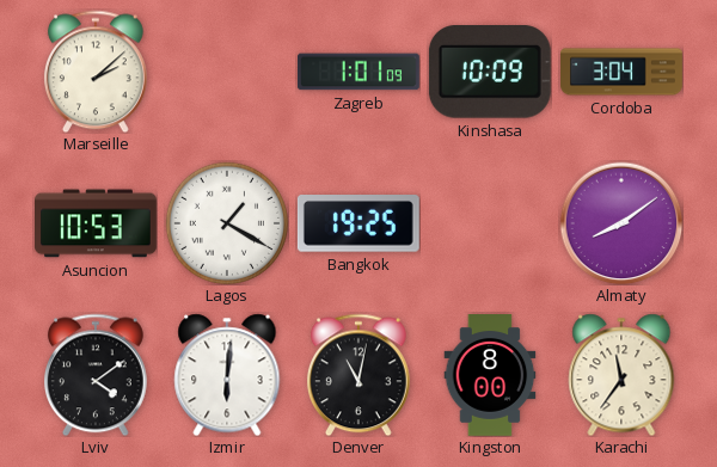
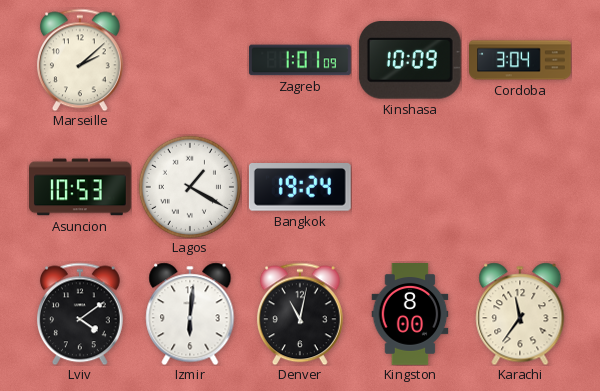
Bangkok: 19:25 -> 19:24 (300, 188)
Almaty: 8:09 -> none (621, 223)
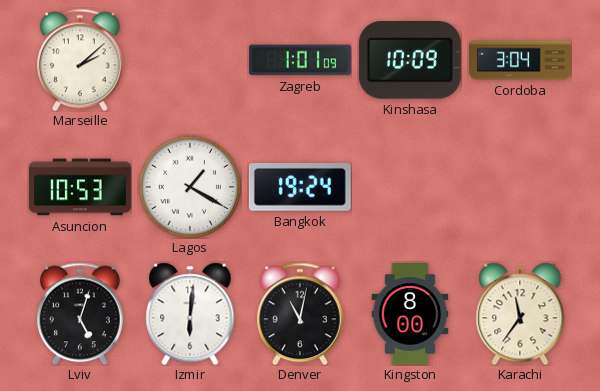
Lviv: 4:09 -> 5:03 (80, 314)
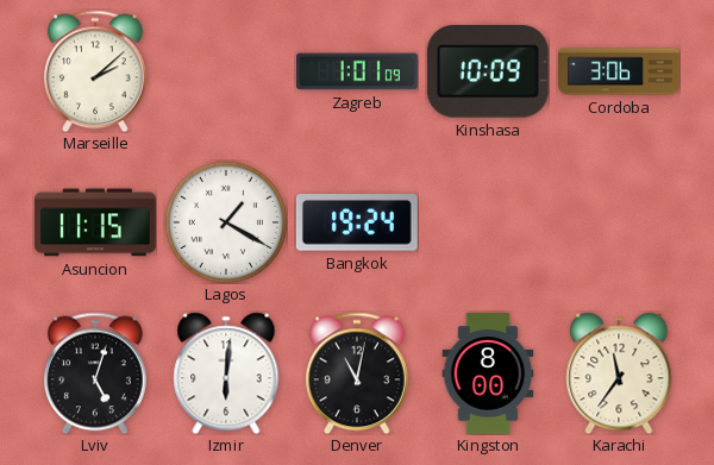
Cordoba: 3:04 -> 3:06 (619, 71)
Asuncion: 10:53 -> 11:15 (96, 222)
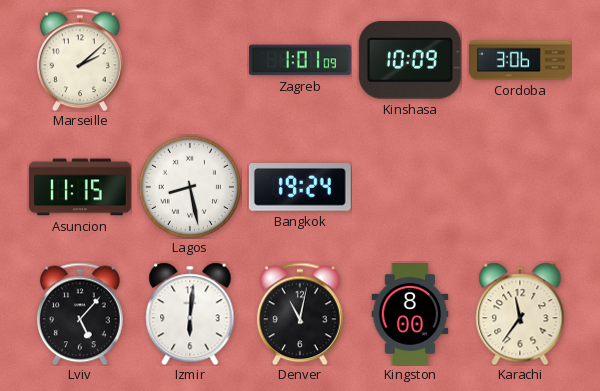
Lagos: 1:20 -> 8:28 (190, 187)
Lviv: 5:03 -> 5:07 (80, 314)
